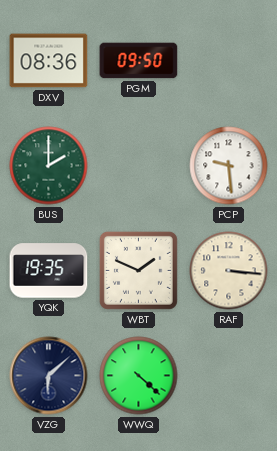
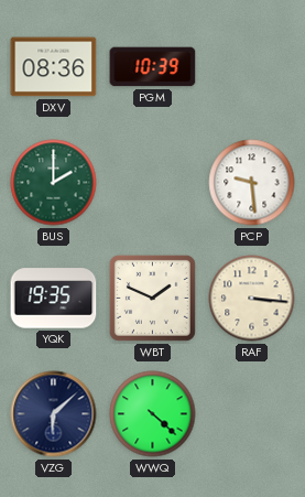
PGM: 09:50 -> 10:39 (153, 67)
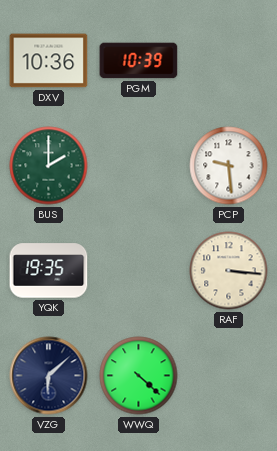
DXV: 08:36 -> 10:36 (49, 61)
WBT: 1:49 -> none (152, 298)
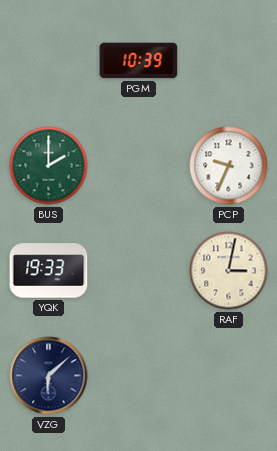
DXV: 10:36 -> none (49, 61)
PCP: 9:29 -> 9:34 (229, 166)
YQK: 19:35 -> 19:33 (49, 271)
RAF: 3:16 -> 3:02 (229, 271)
WWQ: 4:22 -> none (139, 376)
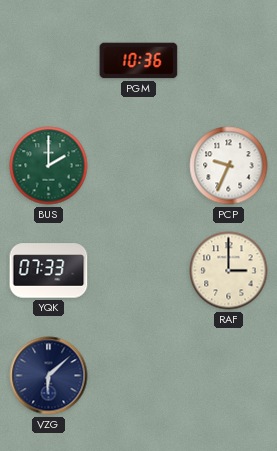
PGM: 10:39 -> 10:36 (139, 61)
YQK: 19:33 -> 07:33 (49, 271)
RAF: 3:02 -> 3:00 (229, 271)
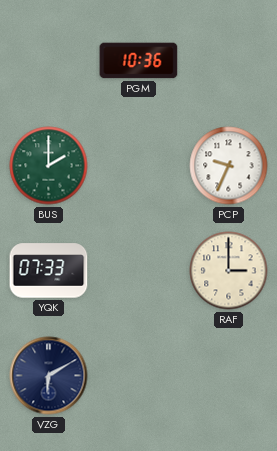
VZG: 6:08 -> 6:10 (49, 376)
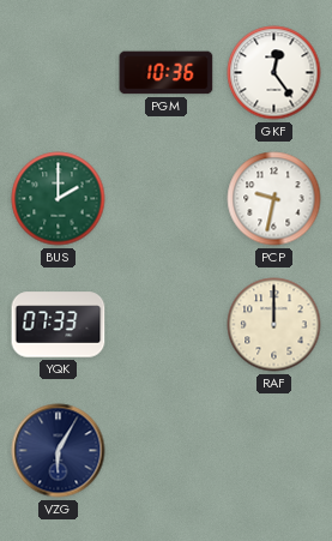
GKF: none -> 12:24 (274, 73)
PCP: 9:34 -> 9:32 (274, 199)
RAF: 3:00 -> 12:00 (274, 325)
VZG: 6:10 -> 6:05 (59, 451)
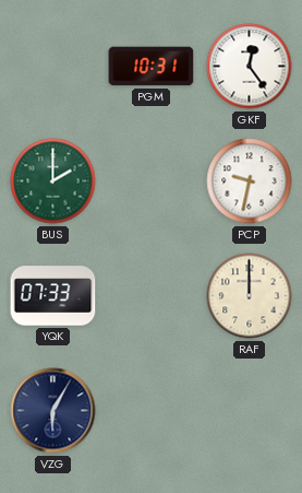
PGM: 10:36 -> 10:31 (152, 67)
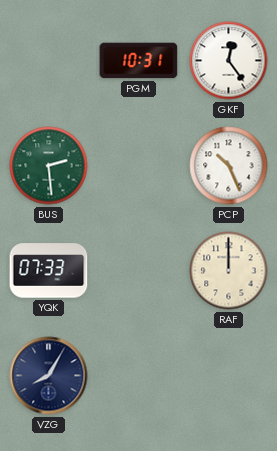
BUS: 2:00 -> 2:29 (49, 166)
PCP: 9:32 -> 10:26 (229, 166)
VZG: 6:05 -> 8:05 (49, 376)
